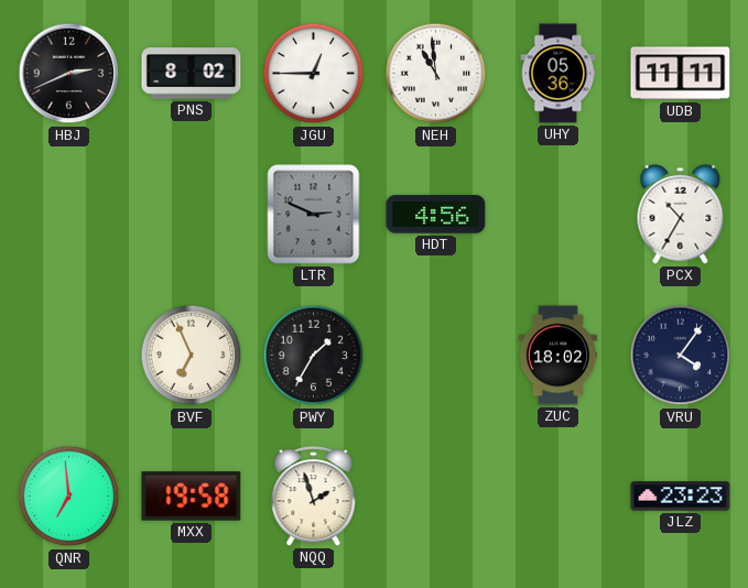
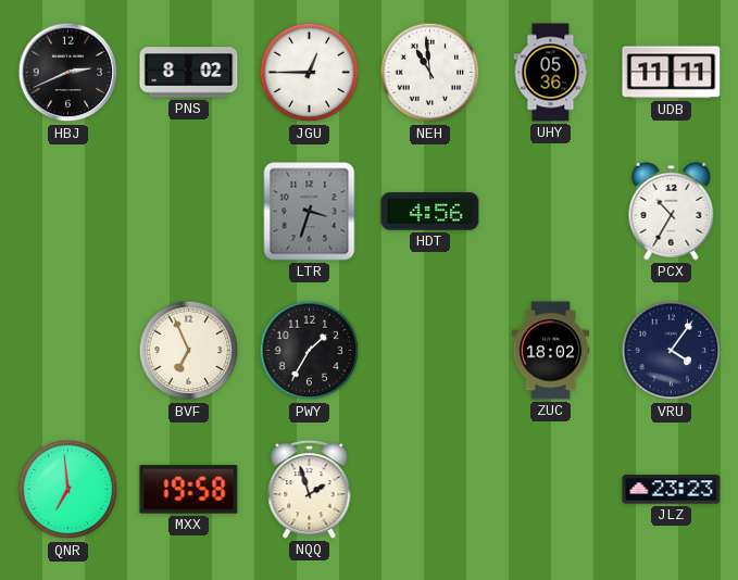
LTR: 2:49 -> 3:33 (310, 212)
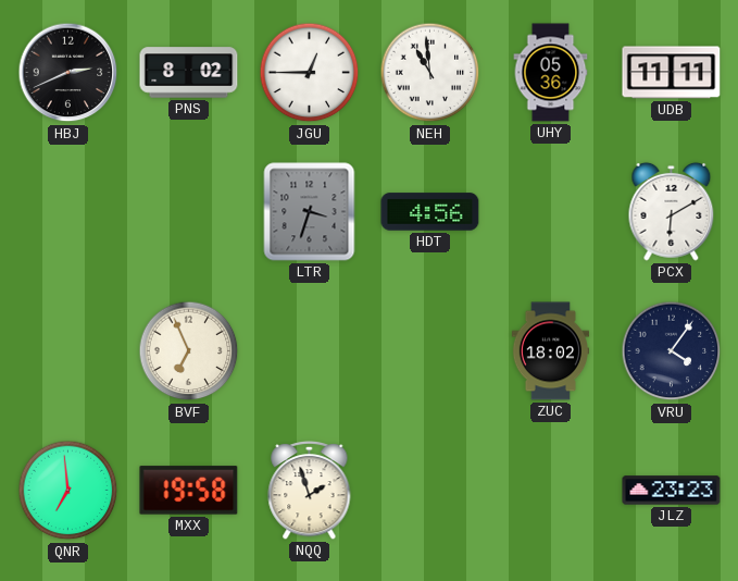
PCX: 10:35 -> 6:10 (672, 211)
PWY: 1:35 -> none (310, 351)
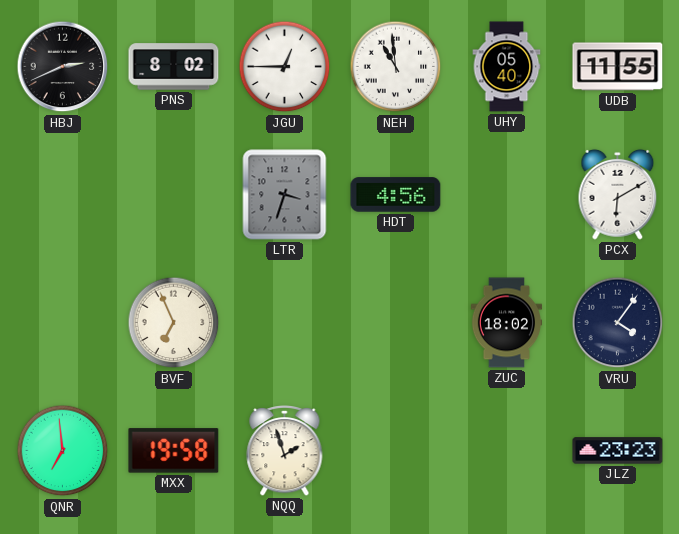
UHY: 05:36 -> 05:40 (507, 67)
UDB: 11:11 -> 11:55 (618, 67)
